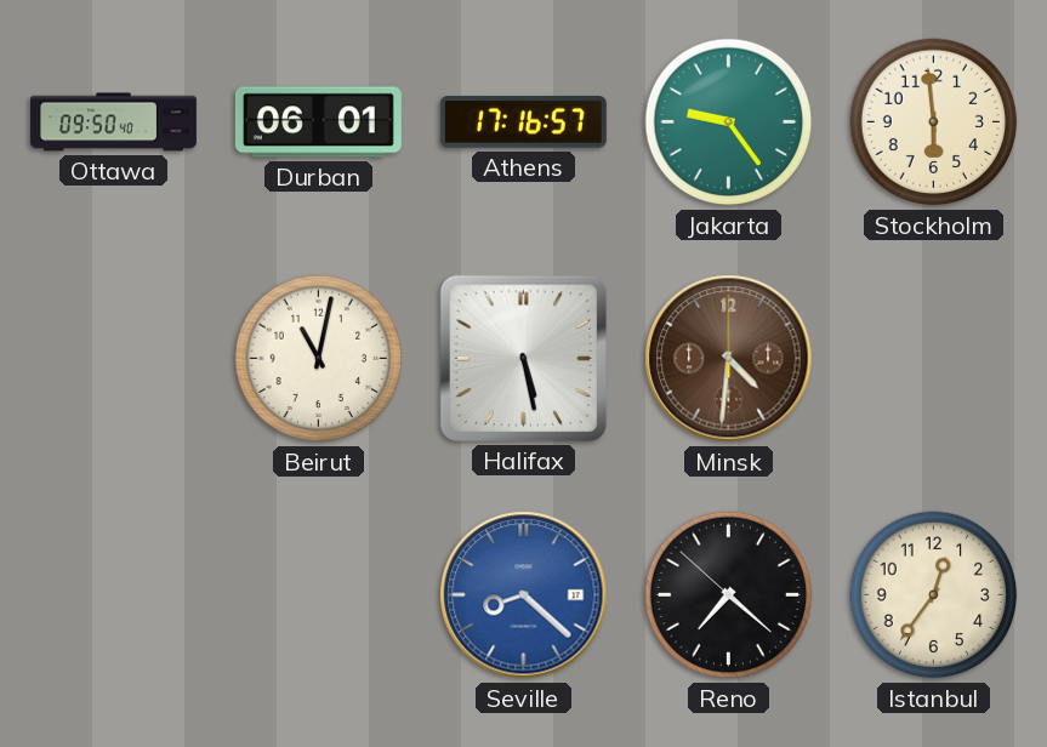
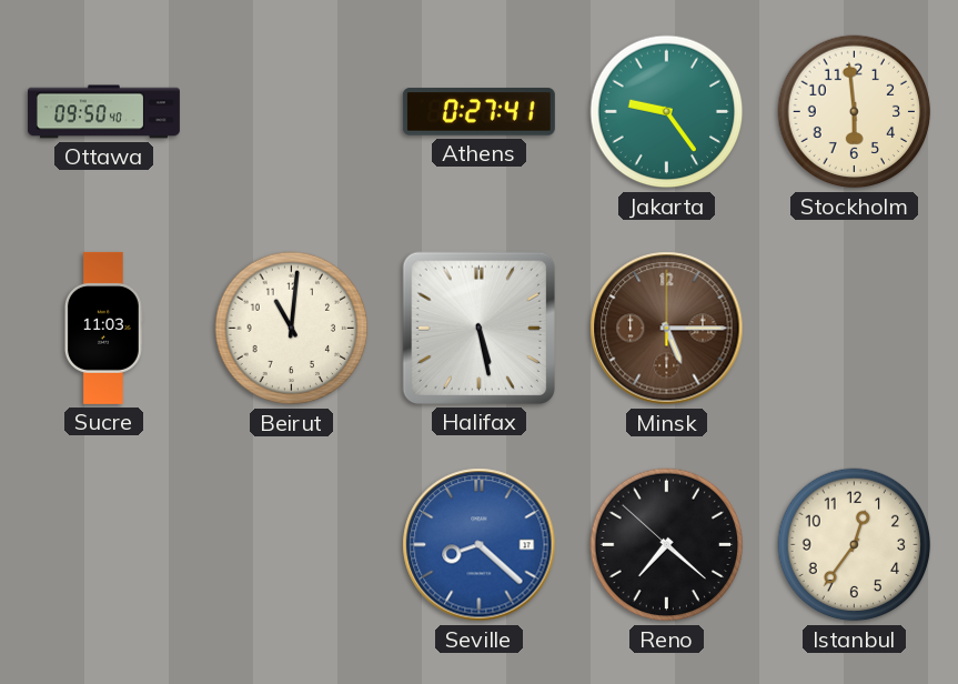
Durban: 06:01 -> none (318, 122)
Athens: 17:16 -> 0:27 (478, 112)
Sucre: none -> 11:03 (103, 328)
Beirut: 11:02 -> 11:01 (292, 329)
Minsk: 4:31 -> 5:15 (667, 329)
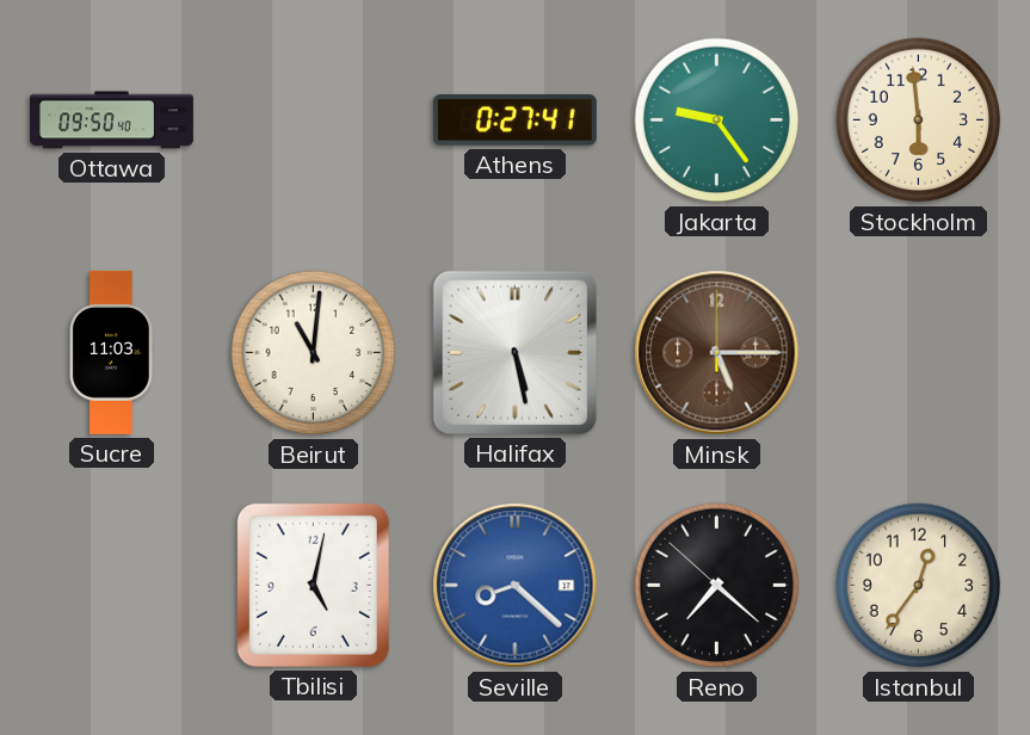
Tbilisi: none -> 5:02 (313, 585)
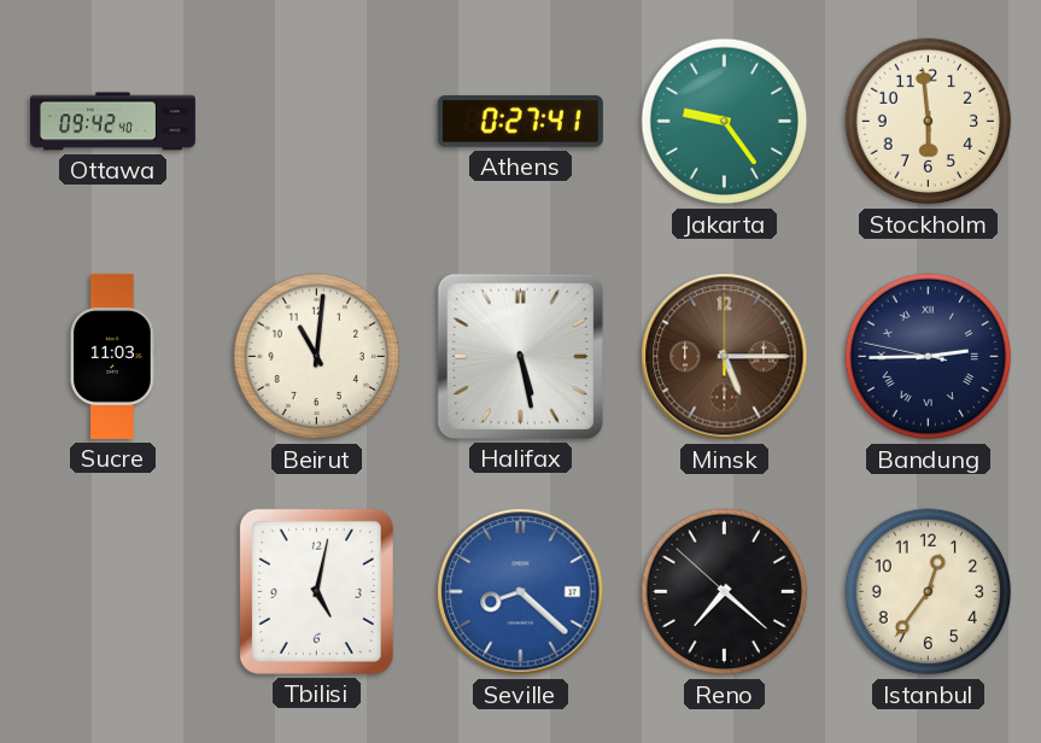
Ottawa: 09:50 -> 09:42 (112, 122)
Bandung: none -> 2:44 (929, 357)
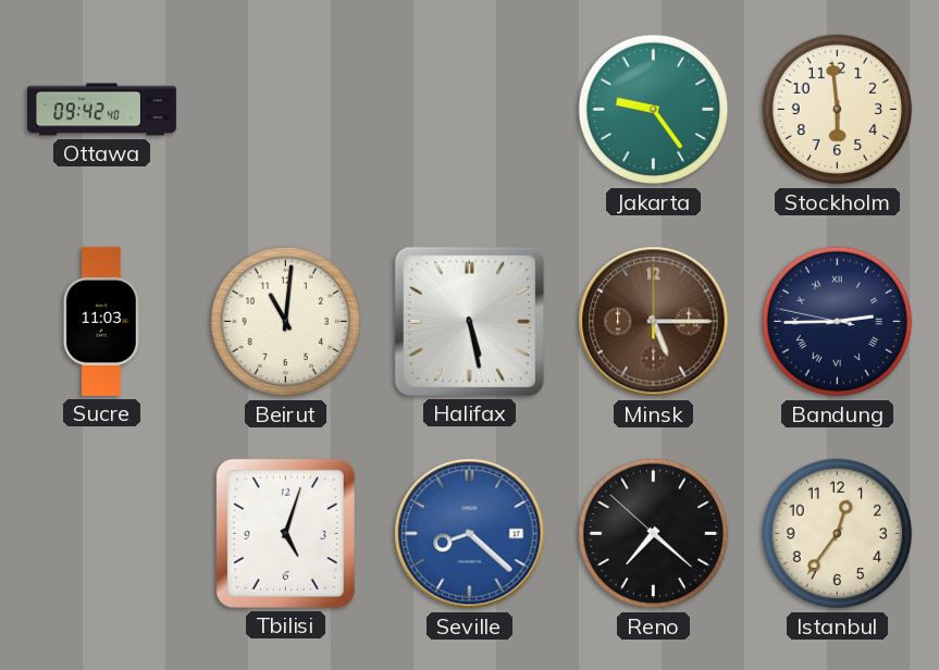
Athens: 0:27 -> none (520, 122)
Tbilisi: 5:02 -> 5:03 (285, 533)
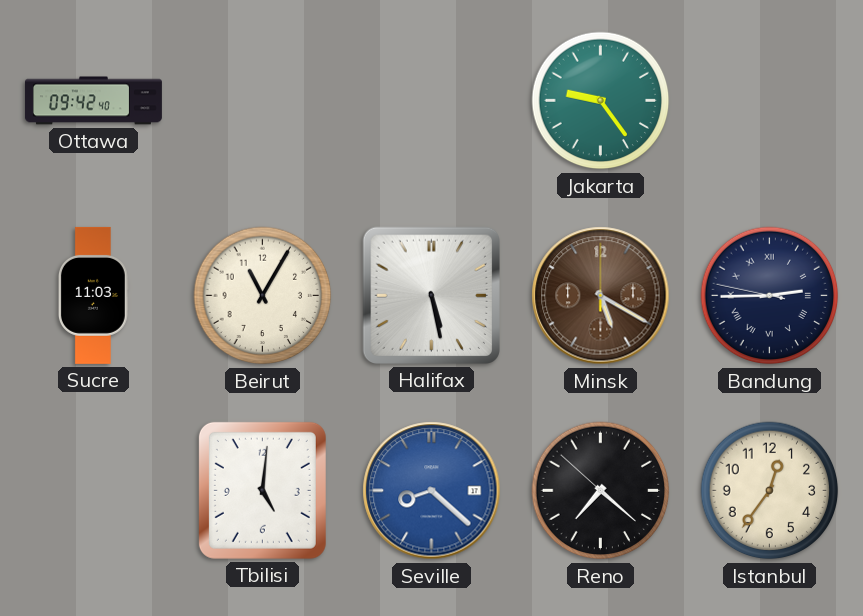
Stockholm: 5:59 -> none (838, 110)
Beirut: 11:01 -> 11:05 (263, 296)
Minsk: 5:15 -> 5:20 (601, 296)
Tbilisi: 5:03 -> 5:01 (262, 490)
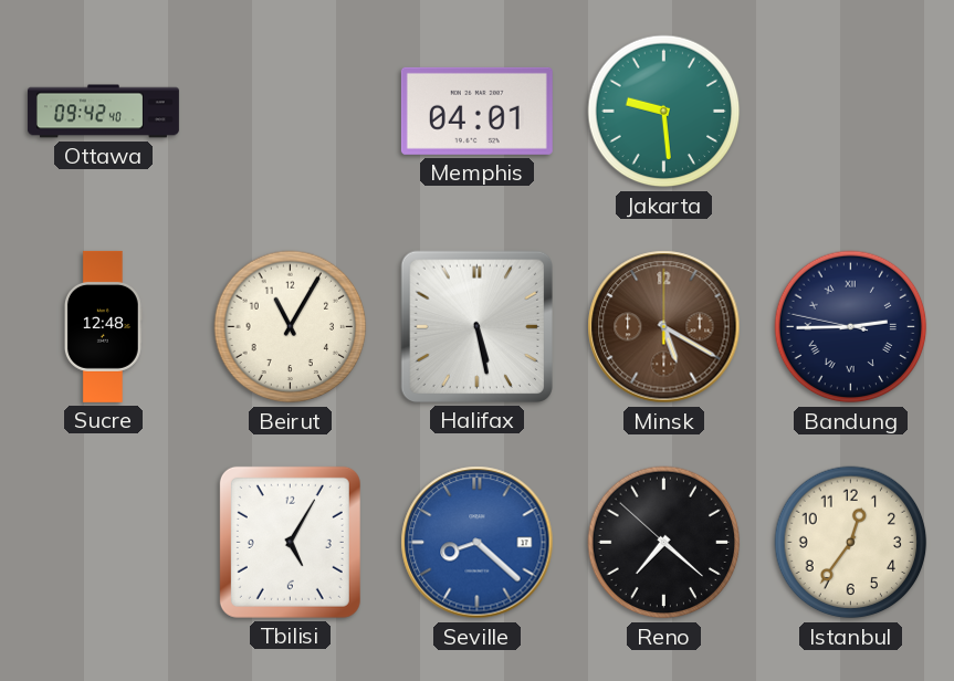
Memphis: none -> 04:01 (476, 111)
Jakarta: 9:24 -> 9:29 (664, 112)
Sucre: 11:03 -> 12:48 (103, 326)
Tbilisi: 5:01 -> 5:05 (290, 542)
